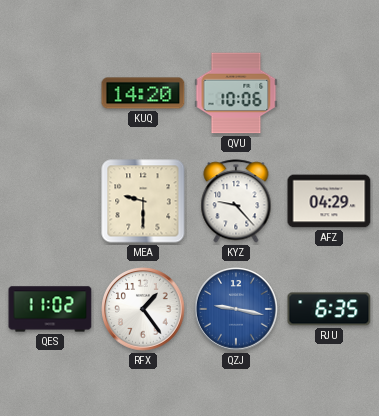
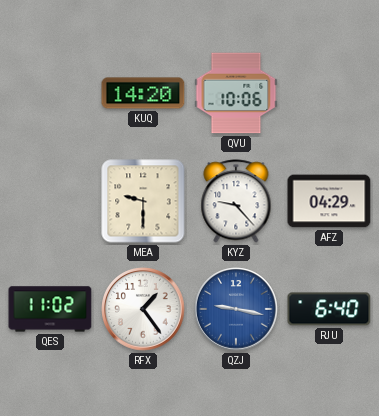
RJU: 6:35 -> 6:40 (329, 309)
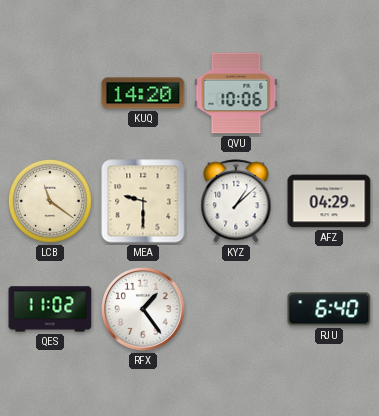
LCB: none -> 11:21 (50, 201)
KYZ: 9:23 -> 1:08 (236, 201)
QZJ: 9:17 -> none (236, 309)
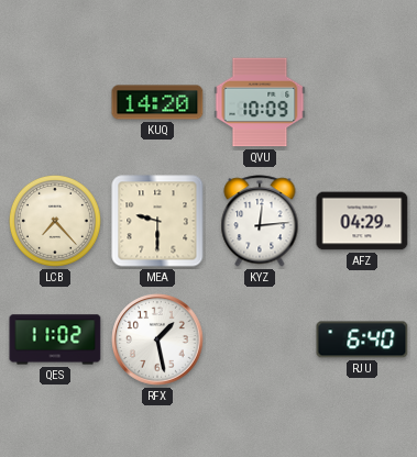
QVU: 10:06 -> 10:09 (260, 102)
LCB: 11:21 -> 7:23 (55, 221)
KYZ: 1:08 -> 12:14 (260, 221)
RFX: 1:24 -> 1:28 (157, 339)
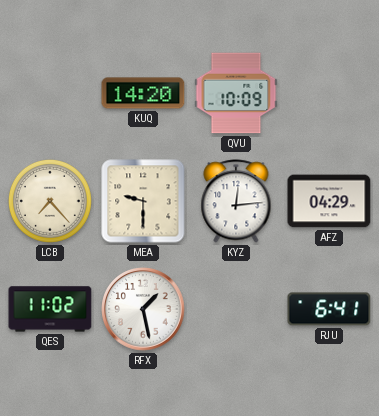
RJU: 6:40 -> 6:41 (329, 309)
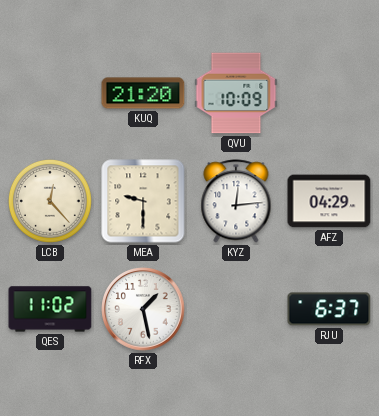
KUQ: 14:20 -> 21:20 (143, 93)
LCB: 7:23 -> 12:23 (50, 201)
RJU: 6:41 -> 6:37 (329, 309)
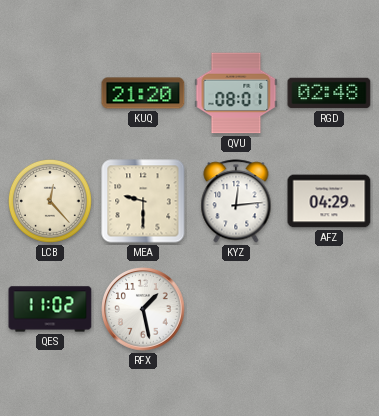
QVU: 10:09 -> 08:01 (236, 93)
RGD: none -> 02:48 (329, 93)
RJU: 6:37 -> none (329, 309)
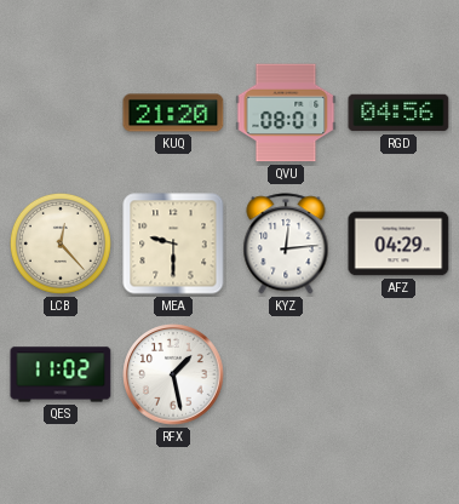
RGD: 02:48 -> 04:56 (398, 113)
